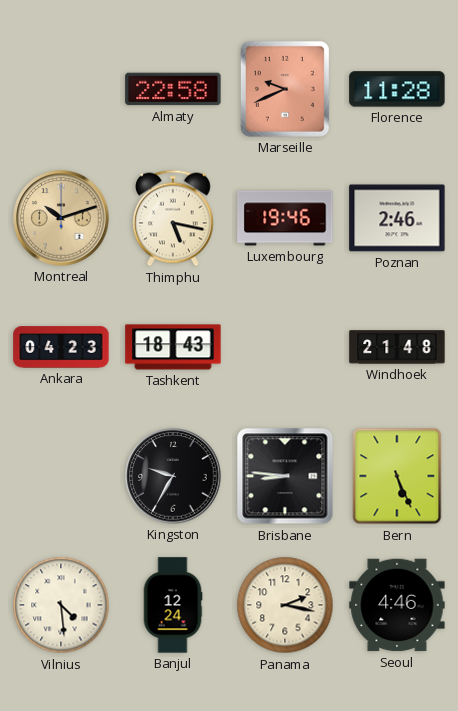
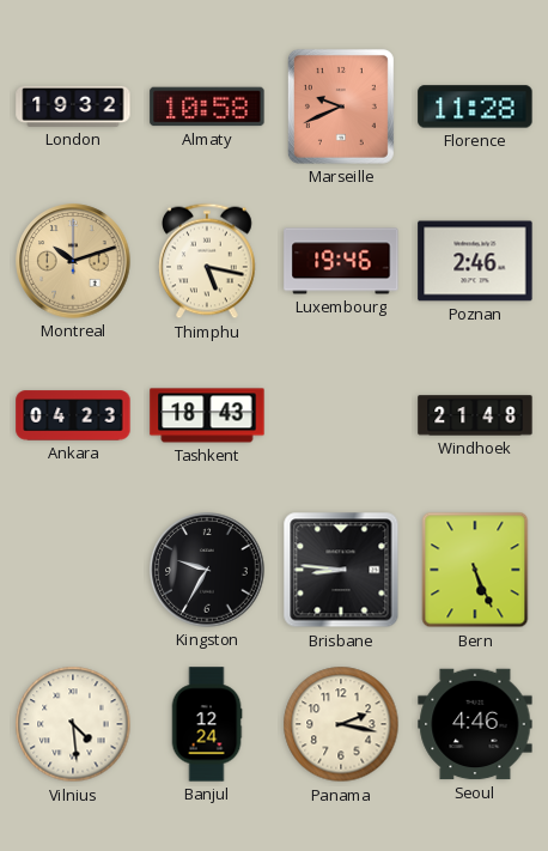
London: none -> 19:32 (73, 107)
Almaty: 22:58 -> 10:58 (207, 107)
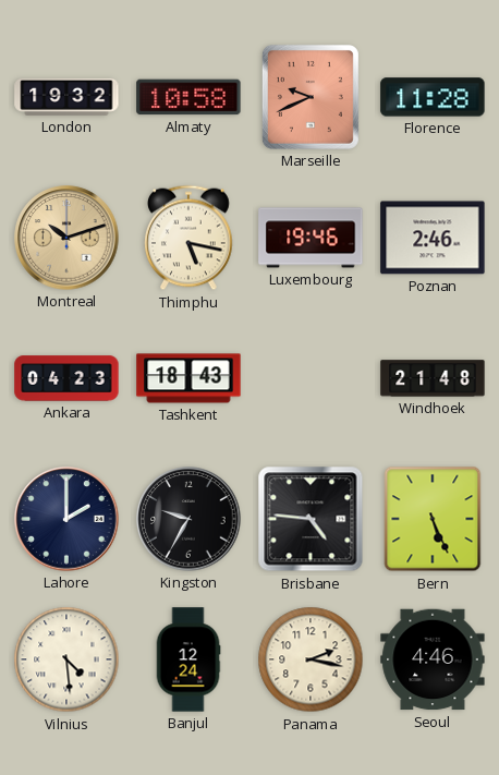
Lahore: none -> 2:00 (66, 519)
Brisbane: 8:46 -> 4:46 (311, 519)
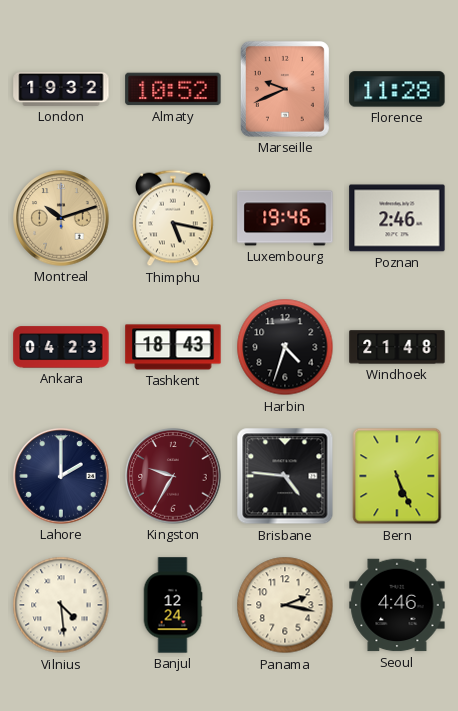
Almaty: 10:58 -> 10:52 (173, 89)
Harbin: none -> 4:33 (285, 347)
Kingston dial: black -> burgundy (173, 476)
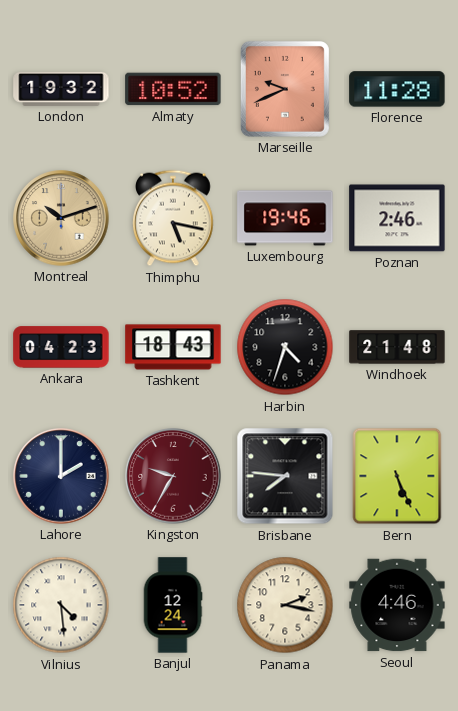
Brisbane: 4:46 -> 7:46 (285, 476)
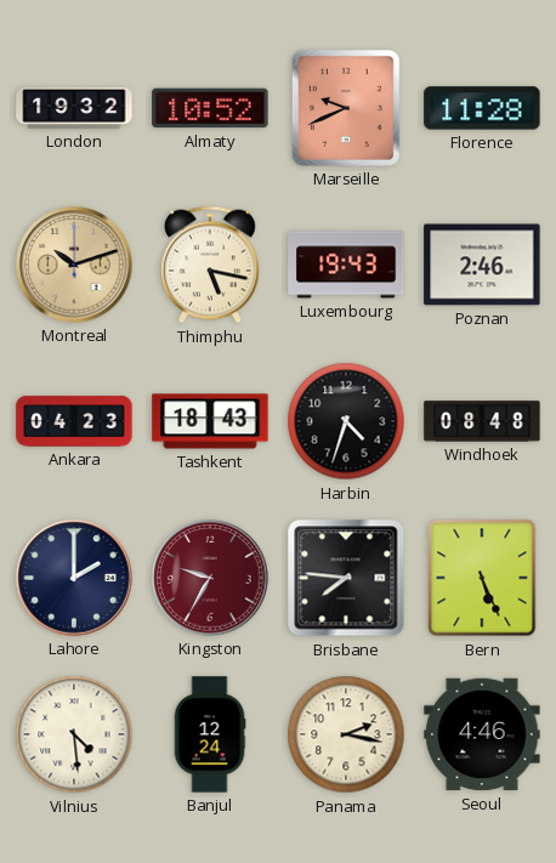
Luxembourg: 19:46 -> 19:43 (346, 265)
Windhoek: 21:48 -> 08:48 (482, 421)
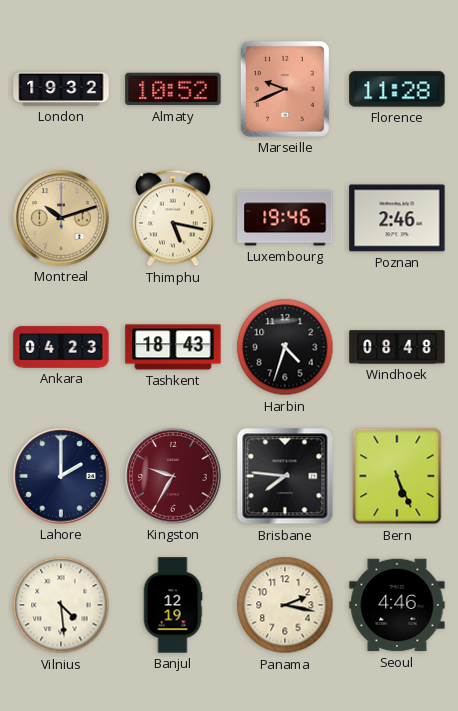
Luxembourg: 19:43 -> 19:46 (285, 218)
Banjul: 12:24 -> 12:19 (173, 605)
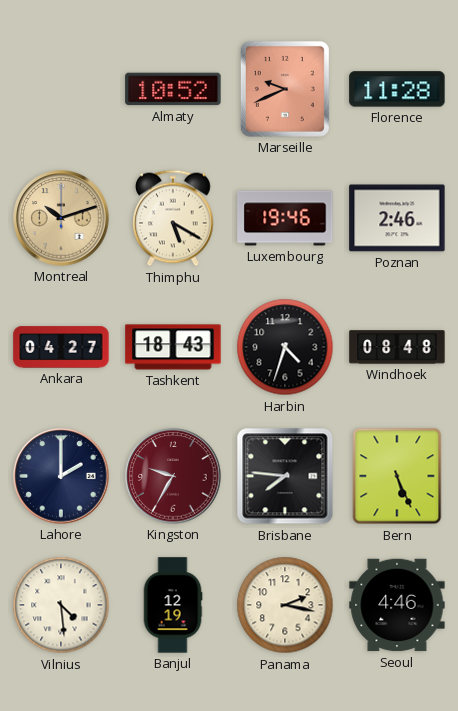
London: 19:32 -> none (61, 89)
Thimphu: 5:17 -> 5:20 (174, 218)
Ankara: 04:23 -> 04:27 (61, 347)
